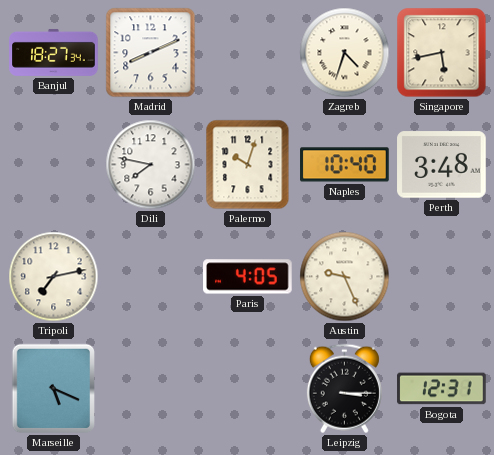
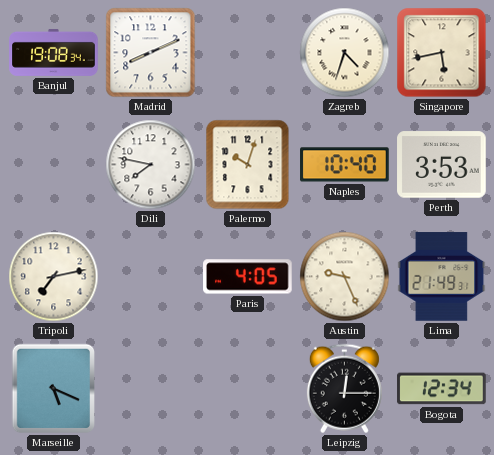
Banjul: 18:27 -> 19:08 (54, 52)
Perth: 3:48 -> 3:53 (442, 165)
Lima: none -> 21:49 (442, 277)
Leipzig: 3:15 -> 12:15 (344, 389)
Bogota: 12:31 -> 12:34 (442, 389)
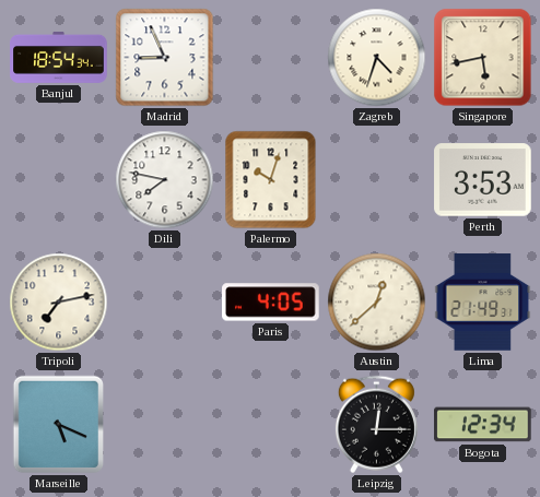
Banjul: 19:08 -> 18:54 (59, 57)
Madrid: 8:11 -> 8:56 (165, 58)
Naples: 10:40 -> none (345, 165)
Austin: 9:26 -> 12:38 (377, 303)
